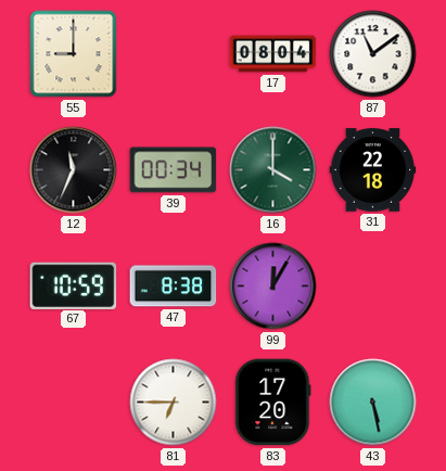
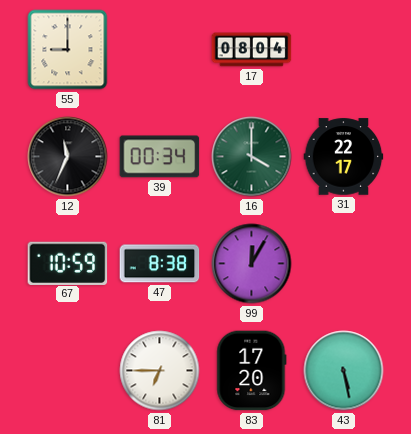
87: 11:09 -> none (373, 54)
31: 22:18 -> 22:17 (344, 157)
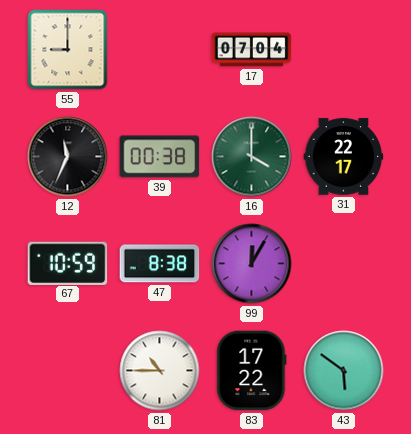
17: 08:04 -> 07:04 (252, 50)
39: 00:34 -> 00:38 (160, 157)
81: 6:45 -> 10:45 (160, 371)
83: 17:20 -> 17:22 (252, 371)
43: 5:28 -> 5:51 (344, 371)
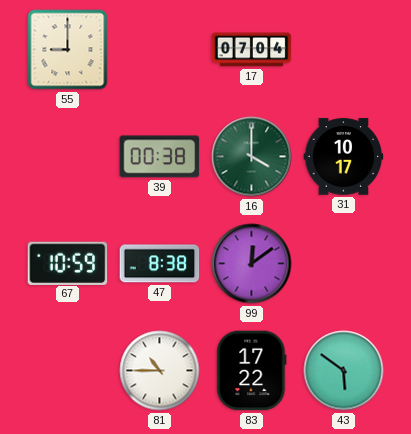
12: 11:34 -> none (68, 157)
31: 22:17 -> 10:17 (344, 157)
99: 12:05 -> 12:09 (252, 264)
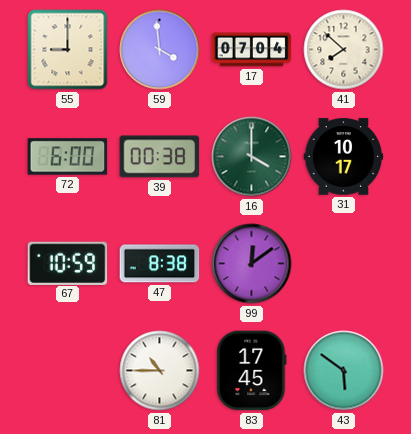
59: none -> 3:59 (160, 50)
41: none -> 7:52 (344, 50)
72: none -> 6:00 (68, 157)
83: 17:22 -> 17:45 (252, 371)
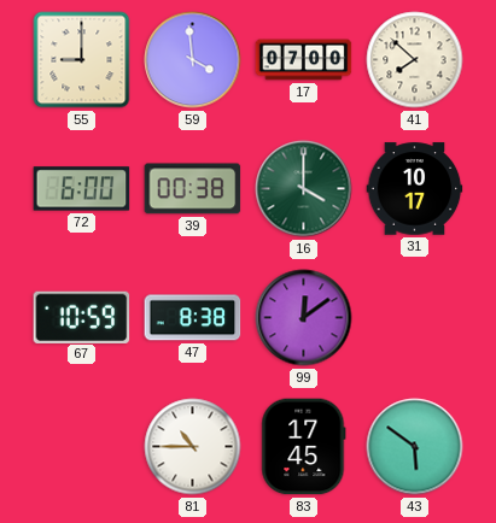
17: 07:04 -> 07:00 (304, 60)
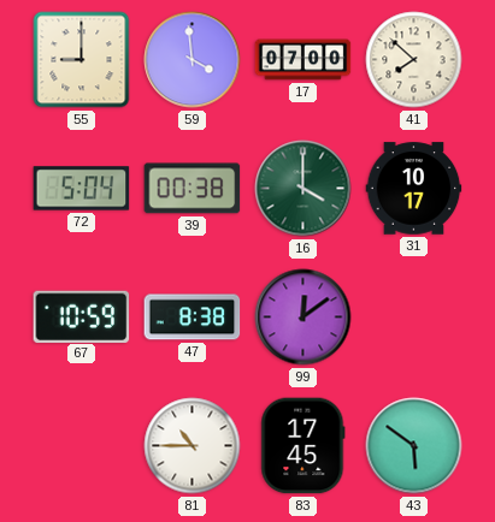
72: 6:00 -> 5:04 (82, 189)
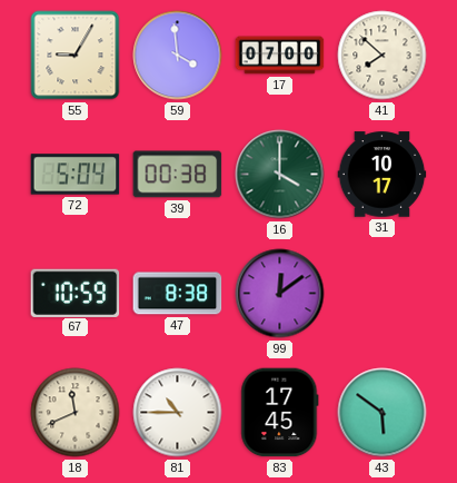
55: 9:00 -> 9:05 (76, 56)
18: none -> 11:41 (76, 413)
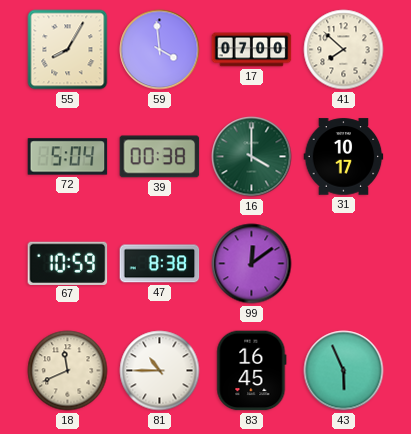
55: 9:05 -> 8:05 (68, 50)
83: 17:45 -> 16:45 (252, 371)
43: 5:51 -> 5:56 (344, 371)
